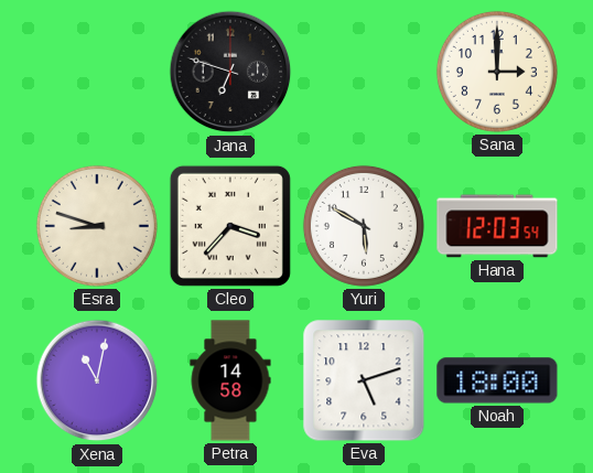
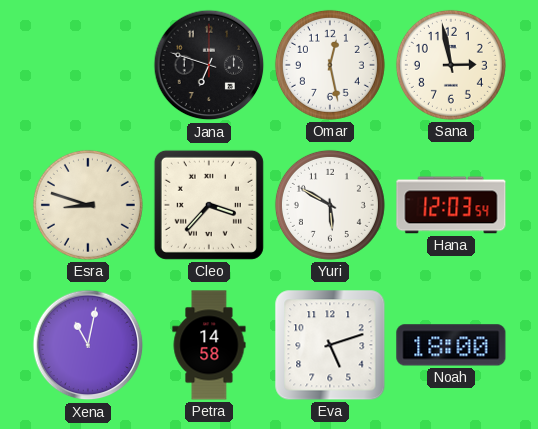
Omar: none -> 12:28 (330, 65)
Sana: 3:00 -> 2:58 (451, 65)
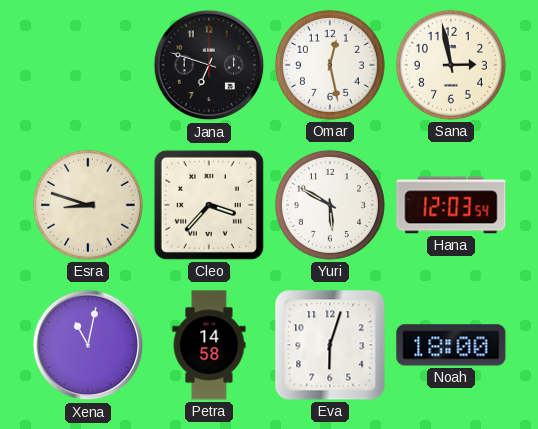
Eva: 5:12 -> 6:03 (330, 345)
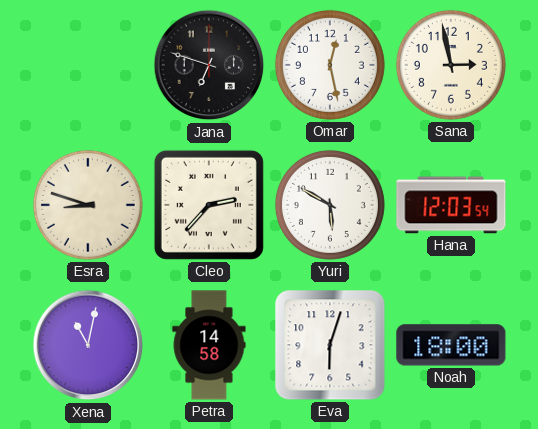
Cleo: 3:37 -> 2:37 (209, 205)
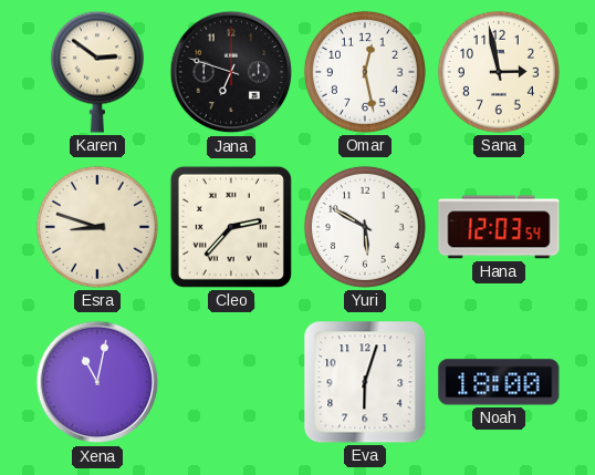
Karen: none -> 2:51 (97, 72)
Petra: 14:58 -> none (209, 345)
